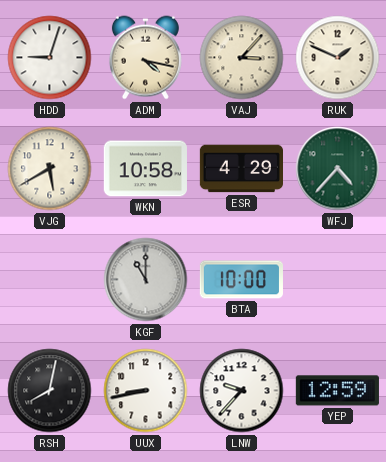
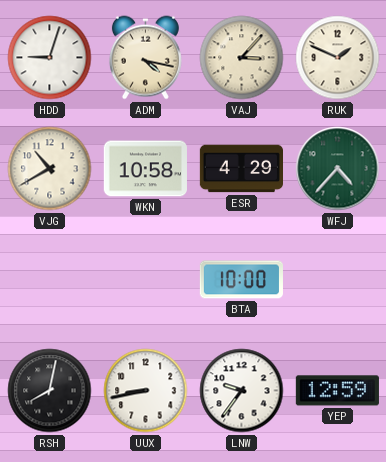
VJG: 5:40 -> 10:40 (50, 169)
KGF: 11:00 -> none (146, 280)
LNW: 9:37 -> 9:36 (242, 391)
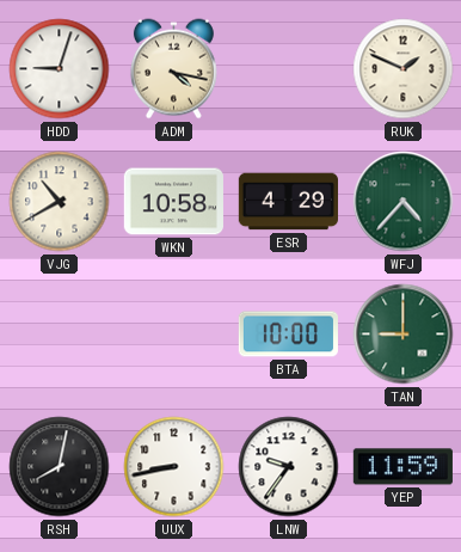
VAJ: 3:07 -> none (242, 58)
TAN: none -> 9:00 (404, 335)
YEP: 12:59 -> 11:59 (402, 467)
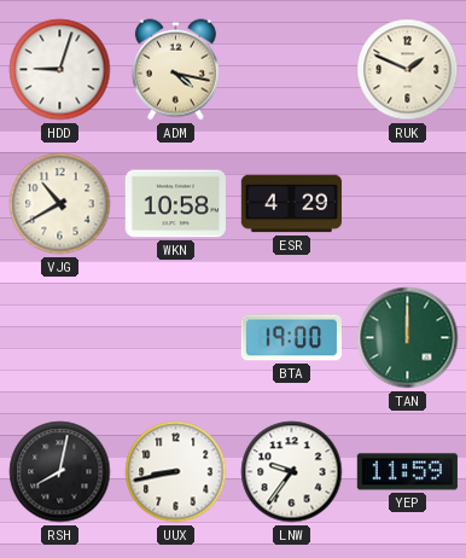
WFJ: 4:37 -> none (404, 202)
BTA: 10:00 -> 19:00 (291, 338)
TAN: 9:00 -> 12:00 (408, 338)
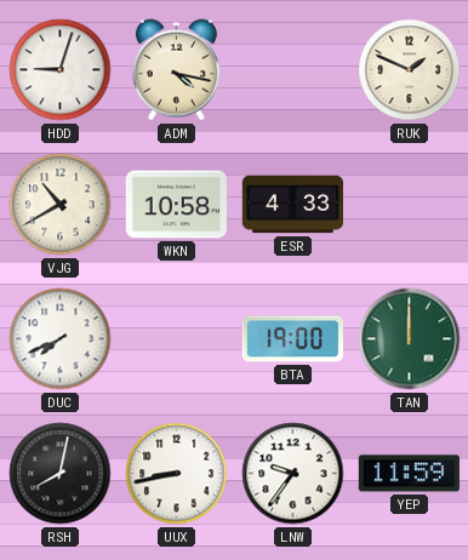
ESR: 4:29 -> 4:33 (292, 205)
DUC: none -> 7:41 (61, 339)
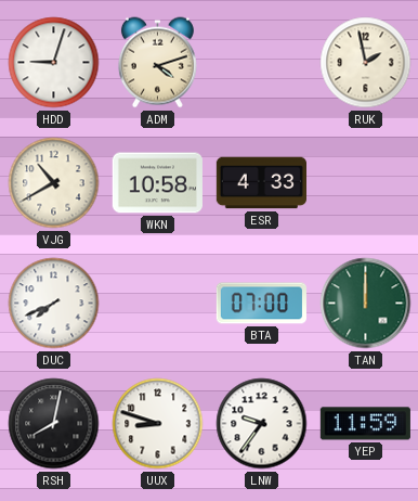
ADM: 4:17 -> 4:12 (157, 63)
RUK: 1:49 -> 1:58 (366, 63)
BTA: 19:00 -> 07:00 (261, 304)
UUX: 8:43 -> 8:48 (158, 424)
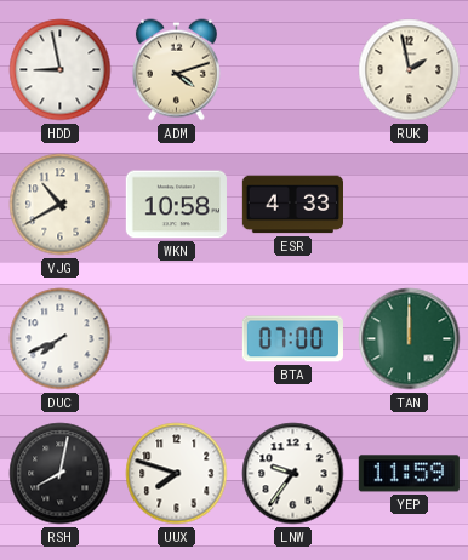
HDD: 9:03 -> 8:58 (61, 70)
UUX: 8:48 -> 7:48 (177, 474)
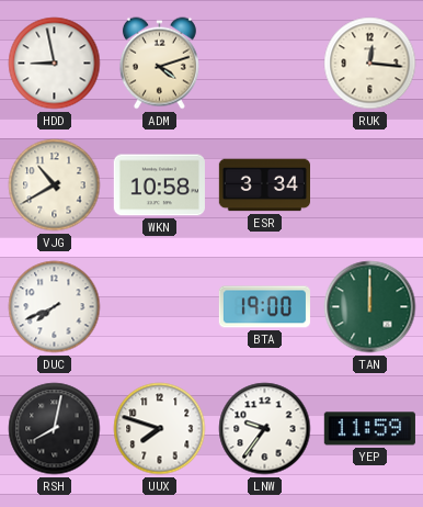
RUK: 1:58 -> 12:16 (370, 64)
ESR: 4:33 -> 3:34 (264, 185)
BTA: 07:00 -> 19:00 (264, 307)
